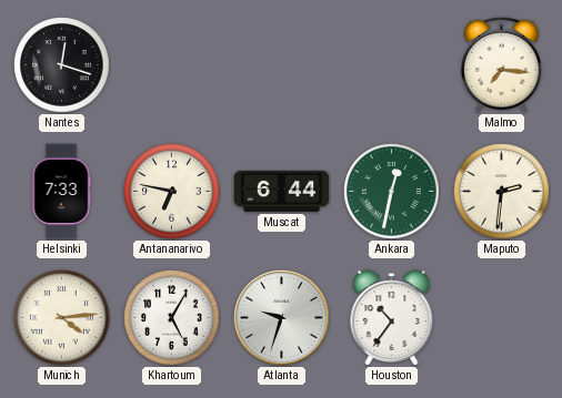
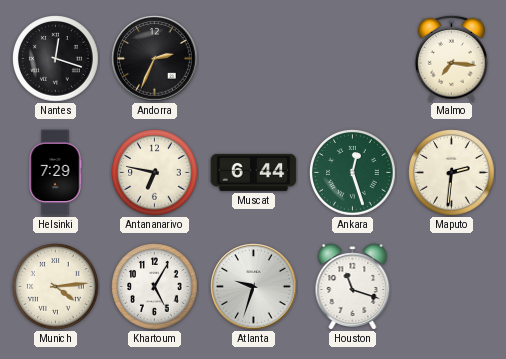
Andorra: none -> 2:34 (155, 59)
Helsinki: 7:33 -> 7:29 (55, 173)
Ankara: 12:32 -> 12:27 (353, 173)
Houston: 10:36 -> 11:18 (353, 287)
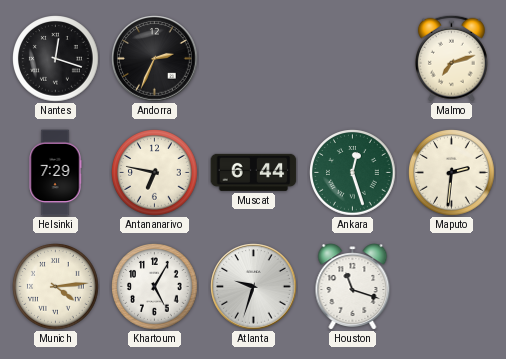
Malmo: 7:16 -> 7:12 (451, 58)
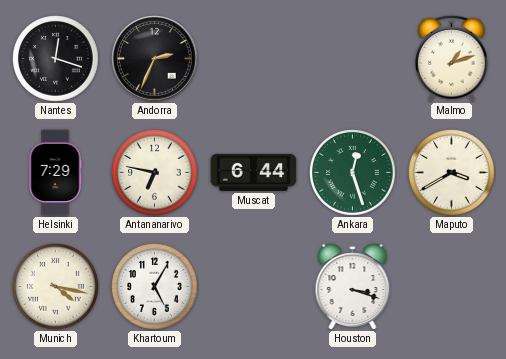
Malmo: 7:12 -> 1:12 (451, 58)
Maputo: 2:31 -> 3:40 (452, 173)
Munich: 4:14 -> 4:17 (56, 287)
Atlanta: 9:33 -> none (254, 287)
Houston: 11:18 -> 3:18 (353, 287)
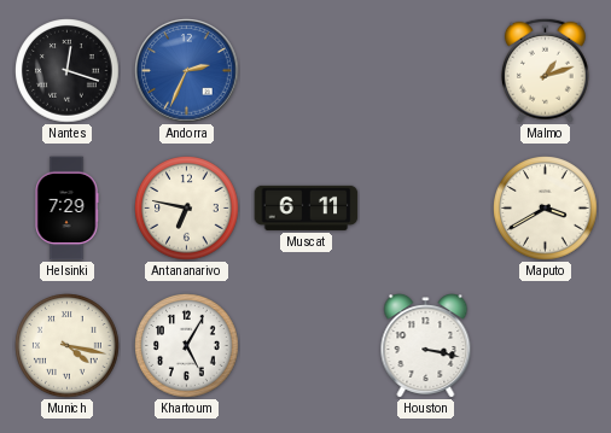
Andorra dial: black -> blue (187, 71)
Muscat: 6:44 -> 6:11 (307, 207)
Ankara: 12:27 -> none (353, 173)
Houston: 3:18 -> 3:17 (426, 346)
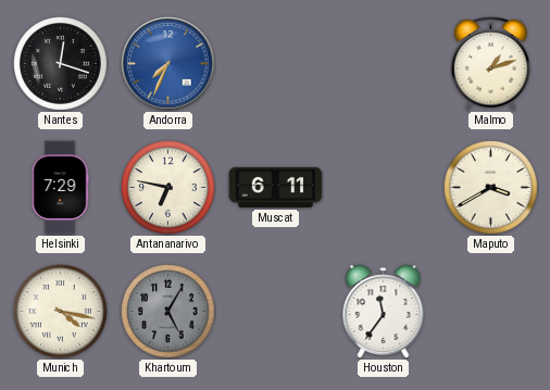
Andorra: 2:34 -> 7:34 (168, 64)
Khartoum dial: white -> grey (168, 312)
Houston: 3:17 -> 11:36 (384, 312)
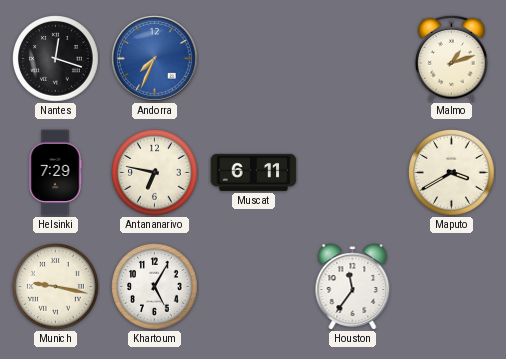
Munich: 4:17 -> 9:17 (56, 287)
Khartoum dial: grey -> white (155, 287)
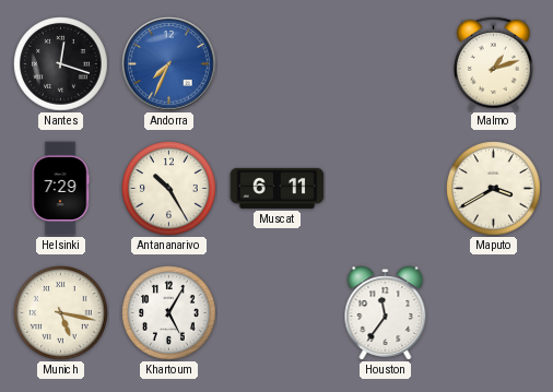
Antananarivo: 6:47 -> 10:25 (169, 189)
Munich: 9:17 -> 5:17 (61, 313)
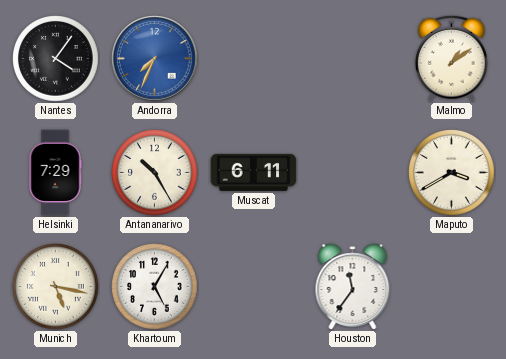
Nantes: 12:18 -> 4:06 (56, 59)
Malmo: 1:12 -> 1:09 (451, 58)
